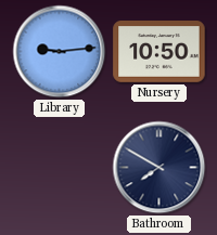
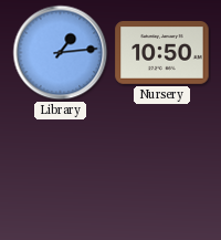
Library: 9:14 -> 1:14 (61, 53)
Bathroom: 7:50 -> none (159, 168)
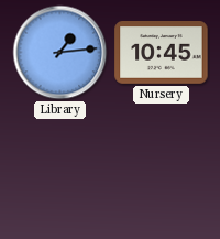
Nursery: 10:50 -> 10:45 (162, 53)
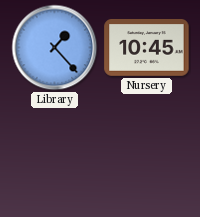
Library: 1:14 -> 1:23 (55, 48)
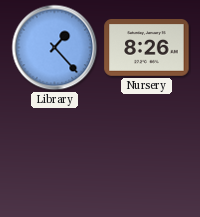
Nursery: 10:45 -> 8:26 (147, 48)
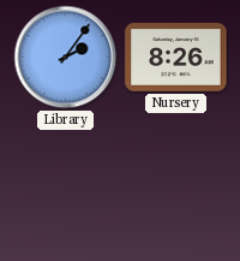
Library: 1:23 -> 2:06 (66, 58)
